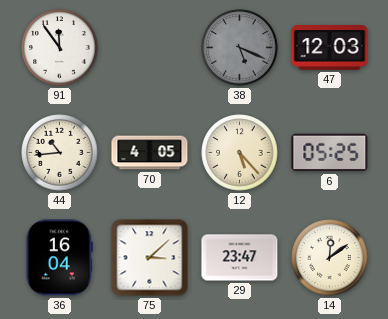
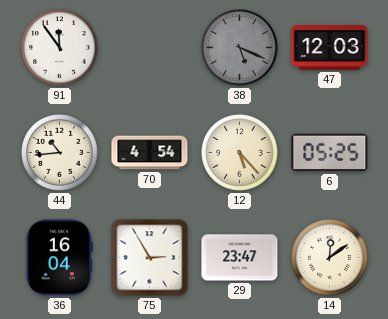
70: 4:05 -> 4:54 (150, 153)
75: 3:08 -> 2:55 (150, 258)
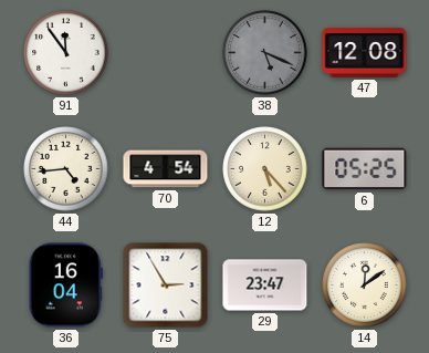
47: 12:03 -> 12:08 (365, 53)
44: 10:44 -> 4:44 (66, 169)
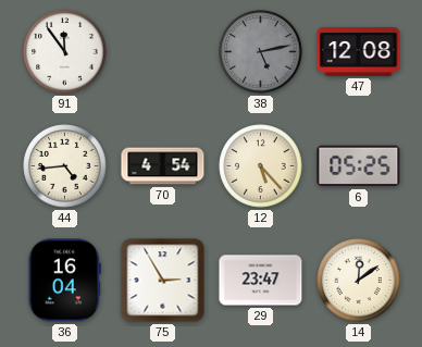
38: 5:19 -> 5:13 (261, 52)
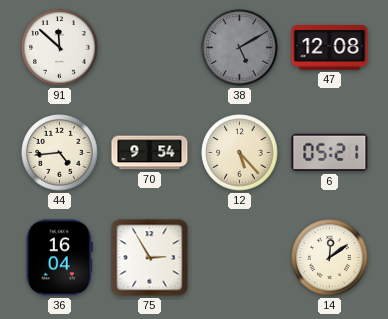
91: 11:54 -> 11:52 (60, 48)
38: 5:13 -> 5:10 (240, 48)
70: 4:54 -> 9:54 (150, 153)
6: 05:25 -> 05:21 (330, 153)
29: 23:47 -> none (261, 281)
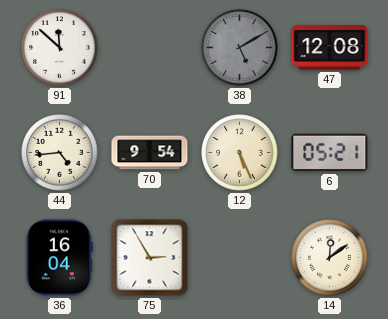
12: 5:23 -> 5:26 (240, 153)
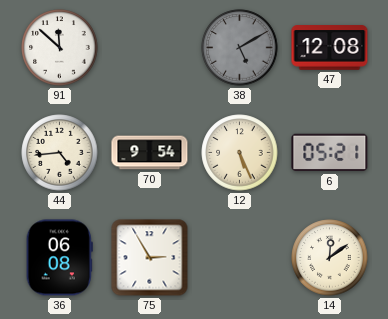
36: 16:04 -> 06:08 (59, 258)
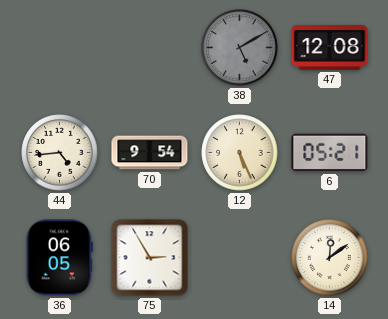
91: 11:52 -> none (60, 48)
36: 06:08 -> 06:05 (59, 258)
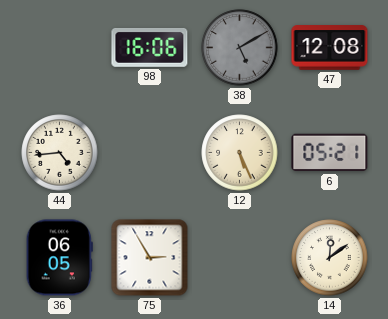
98: none -> 16:06 (150, 48)
70: 9:54 -> none (150, 153)
